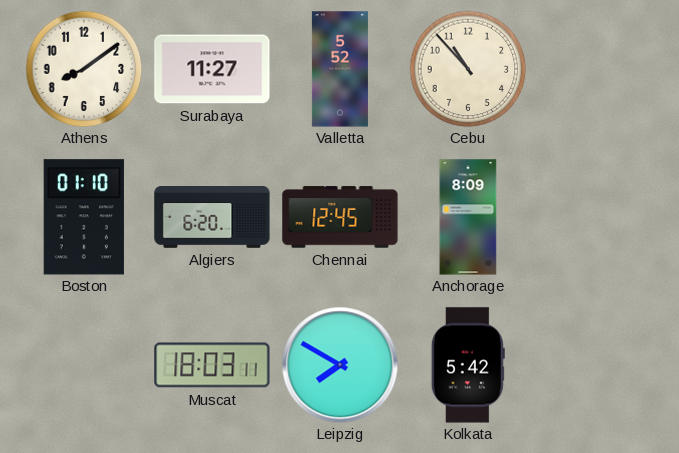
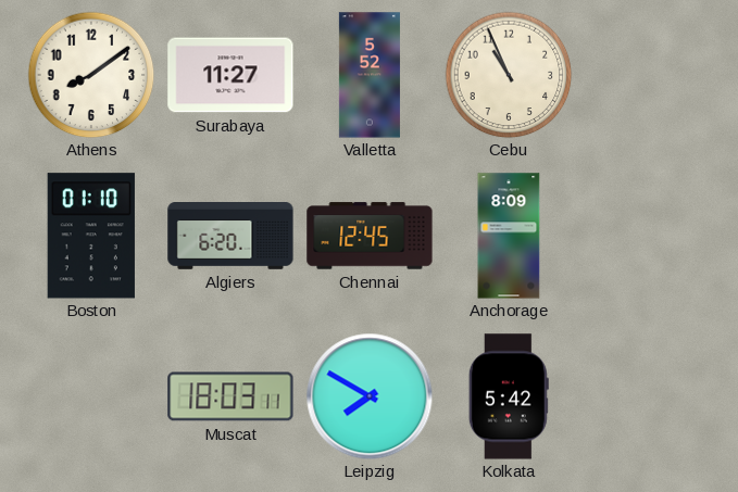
Cebu: 10:53 -> 10:56 (509, 75)
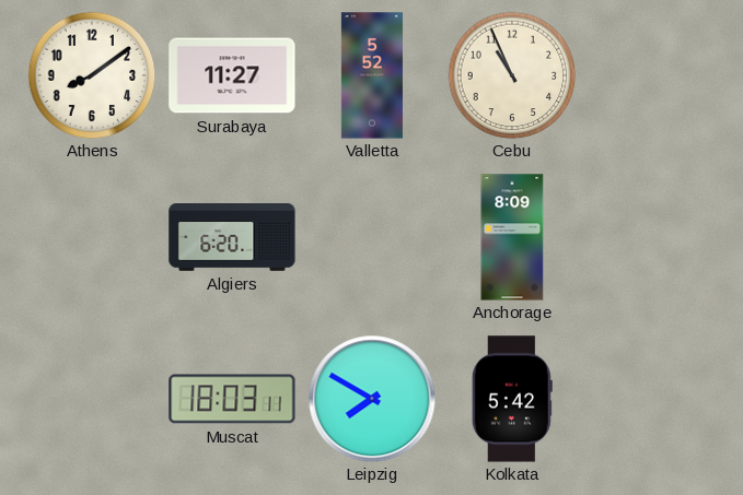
Boston: 01:10 -> none (91, 236)
Chennai: 12:45 -> none (370, 236)
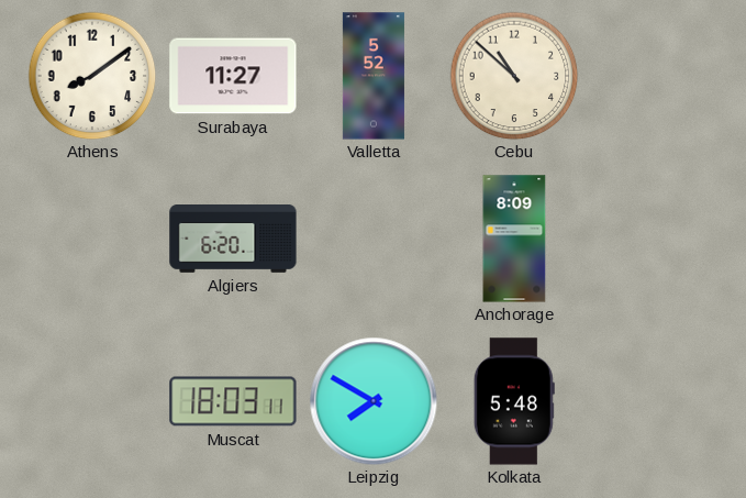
Cebu: 10:56 -> 10:52 (514, 76)
Kolkata: 5:42 -> 5:48 (514, 401)
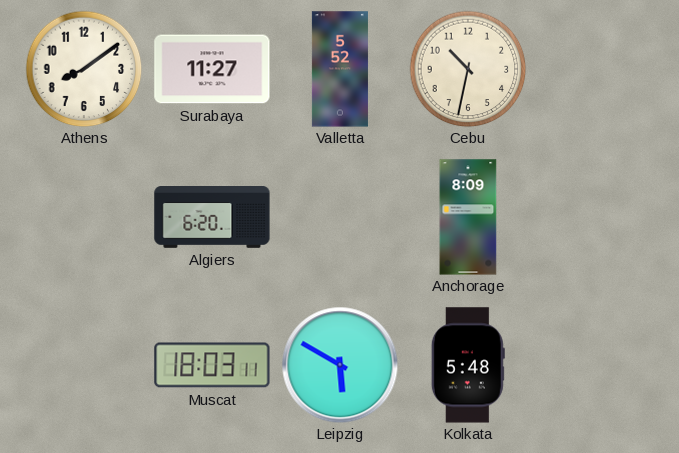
Cebu: 10:52 -> 10:32 (468, 69)
Leipzig: 7:50 -> 5:50 (340, 365)
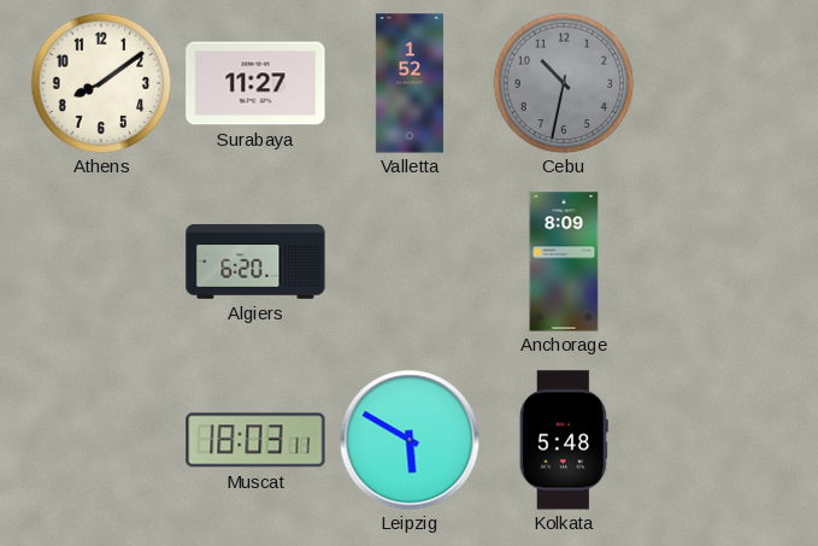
Valletta: 5:52 -> 1:52 (410, 83)
Cebu dial: cream -> grey (564, 83)
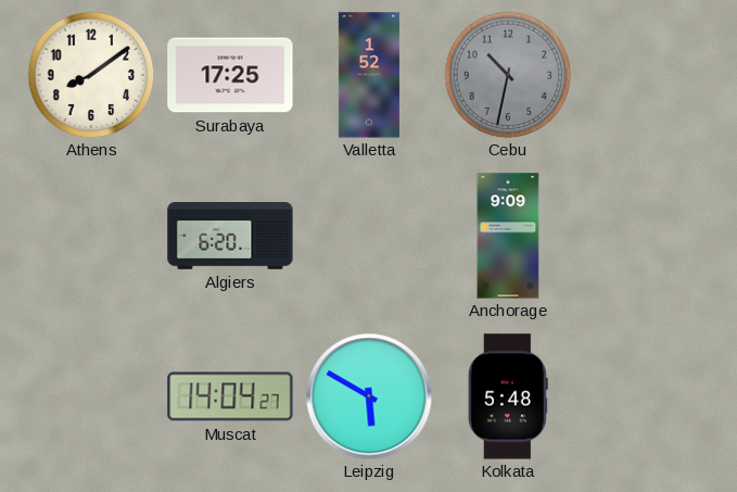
Surabaya: 11:27 -> 17:25 (230, 75)
Anchorage: 8:09 -> 9:09 (508, 236)
Muscat: 18:03 -> 14:04 (230, 396)
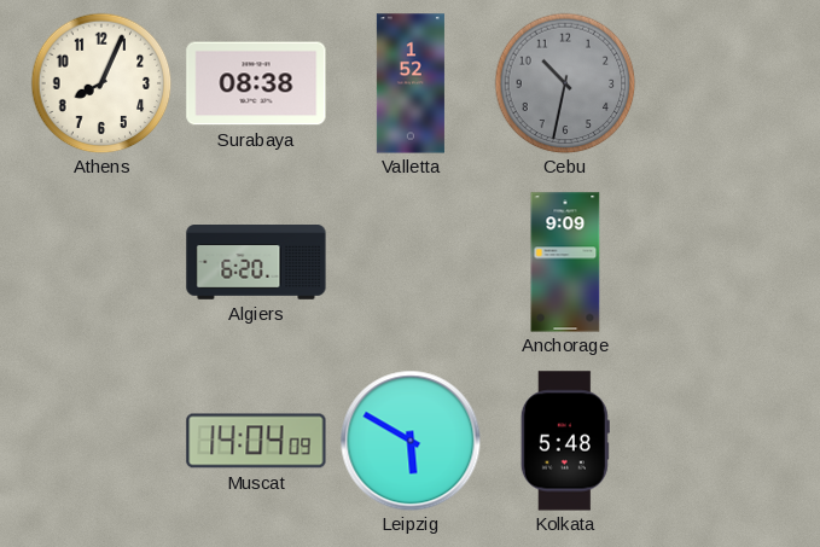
Athens: 8:09 -> 8:04 (101, 83)
Surabaya: 17:25 -> 08:38 (256, 83)
Muscat: 14:04:27 -> 14:04:09 (256, 441)
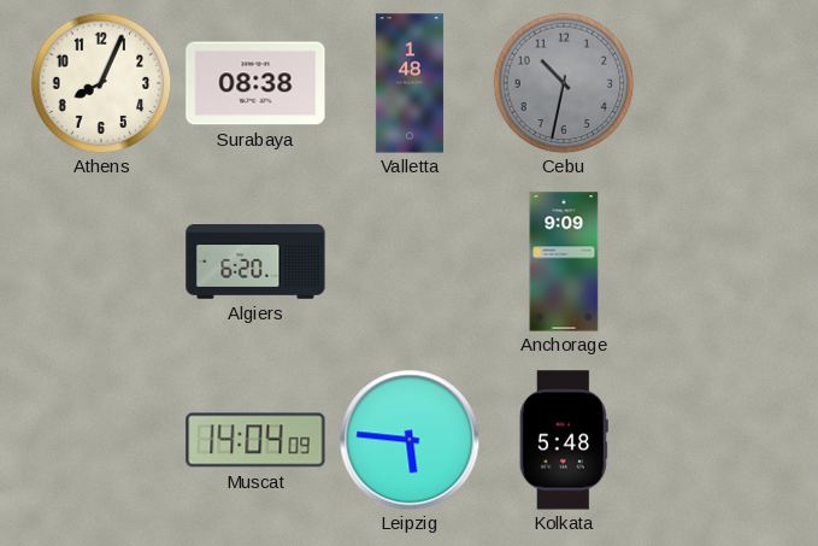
Valletta: 1:52 -> 1:48 (410, 83)
Leipzig: 5:50 -> 5:46 (410, 440)
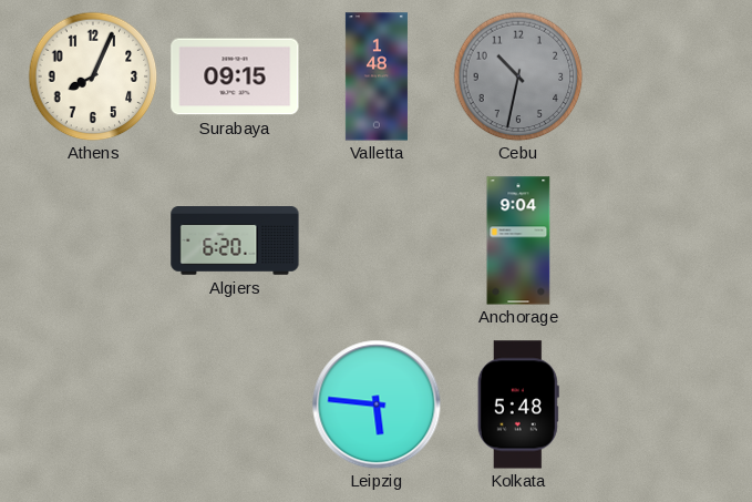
Surabaya: 08:38 -> 09:15 (235, 76)
Anchorage: 9:09 -> 9:04 (518, 240)
Muscat: 14:04 -> none (255, 440)
